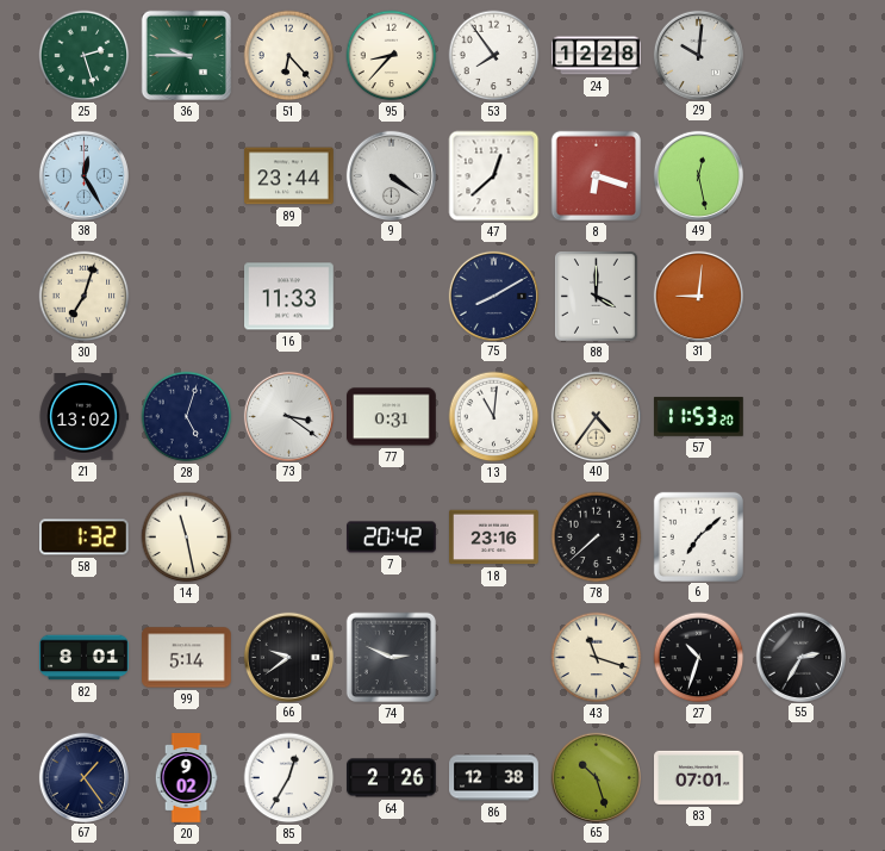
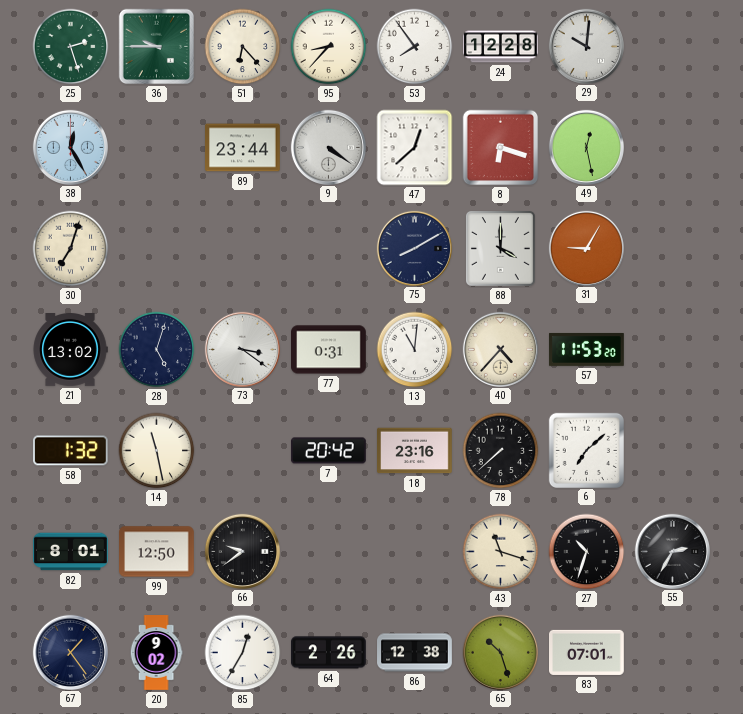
16: 11:33 -> none (289, 297)
31: 9:01 -> 9:05 (586, 248)
40: 4:36 -> 4:37 (500, 349)
99: 5:14 -> 12:50 (157, 552)
74: 2:49 -> none (392, 658)
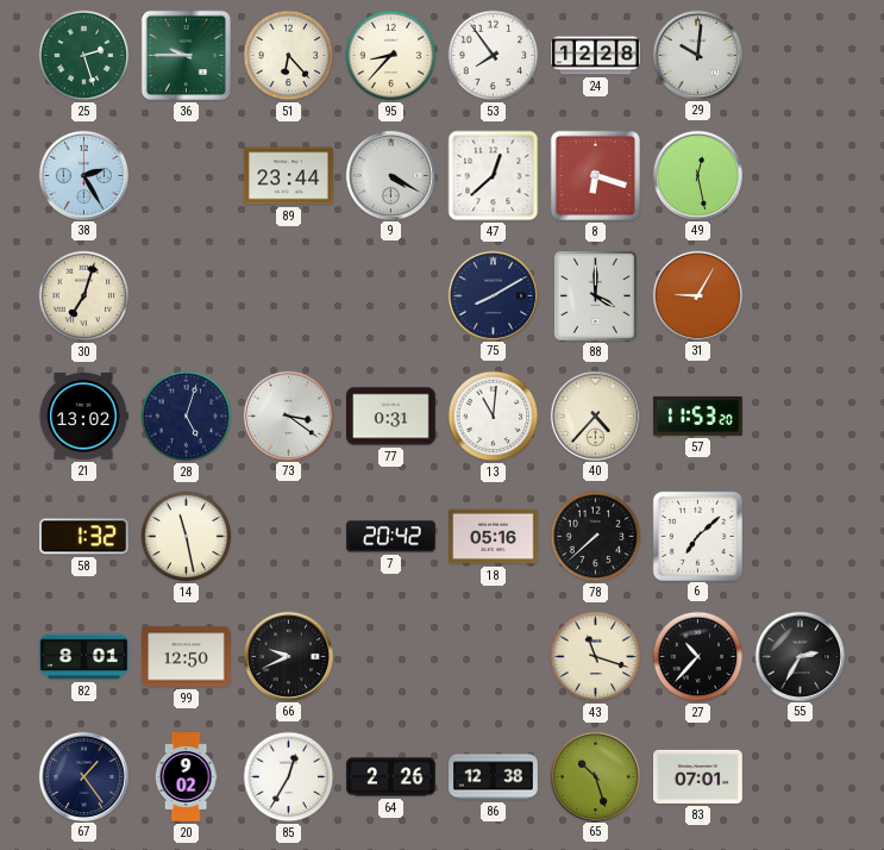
38: 12:25 -> 2:25 (83, 175)
9: 4:21 -> 4:20 (390, 175)
18: 23:16 -> 05:16 (494, 537)
66: 9:39 -> 9:41 (288, 656)
27: 10:33 -> 10:37 (698, 657)
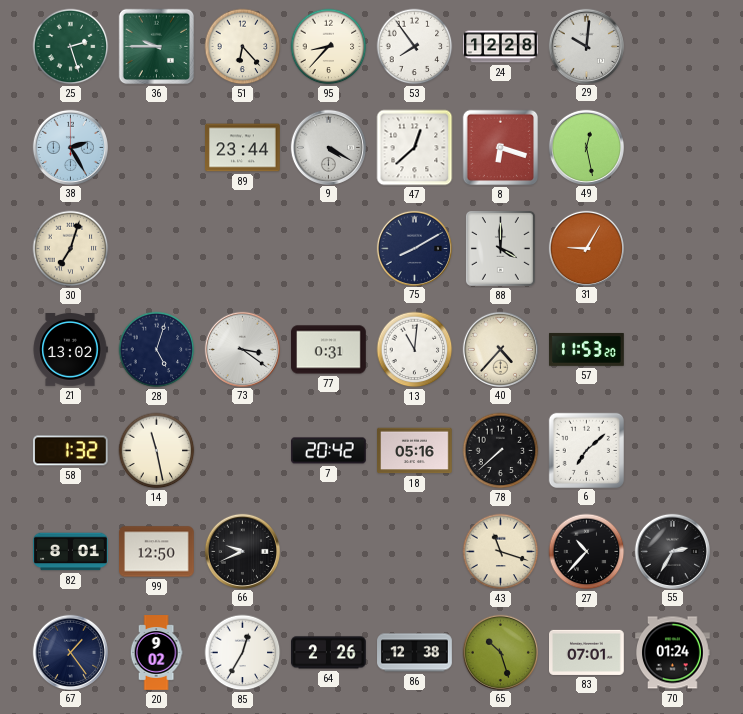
70: none -> 01:24 (673, 653)
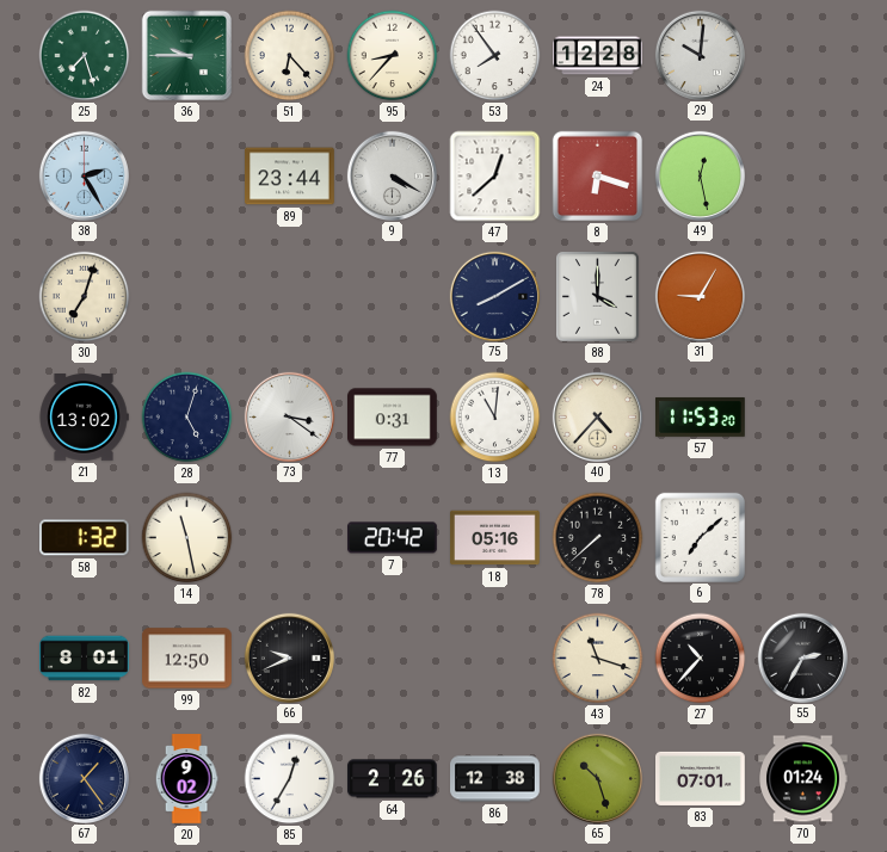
25: 2:27 -> 7:27 (85, 56)
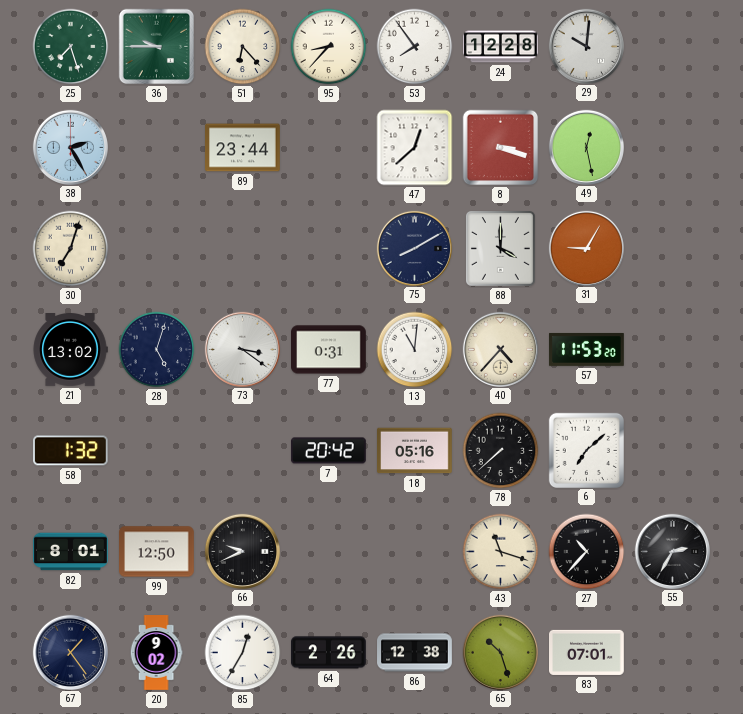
9: 4:20 -> none (392, 175)
8: 6:18 -> 3:18 (501, 148)
14: 11:28 -> none (187, 538)
70: 01:24 -> none (803, 779)
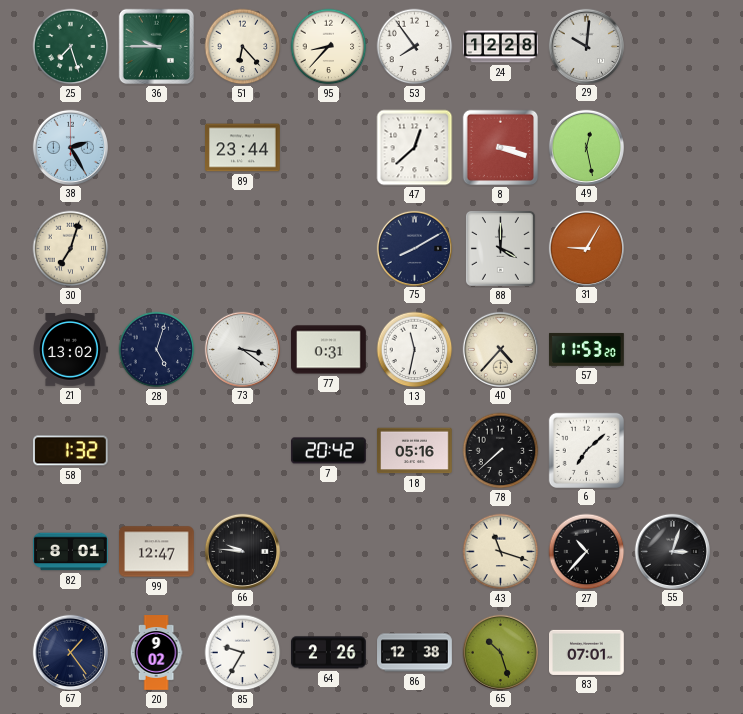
13: 11:01 -> 11:32 (415, 350)
99: 12:50 -> 12:47 (157, 552)
66: 9:41 -> 9:46 (242, 551)
55: 2:35 -> 3:03 (672, 551)
85: 12:35 -> 9:35 (243, 653)
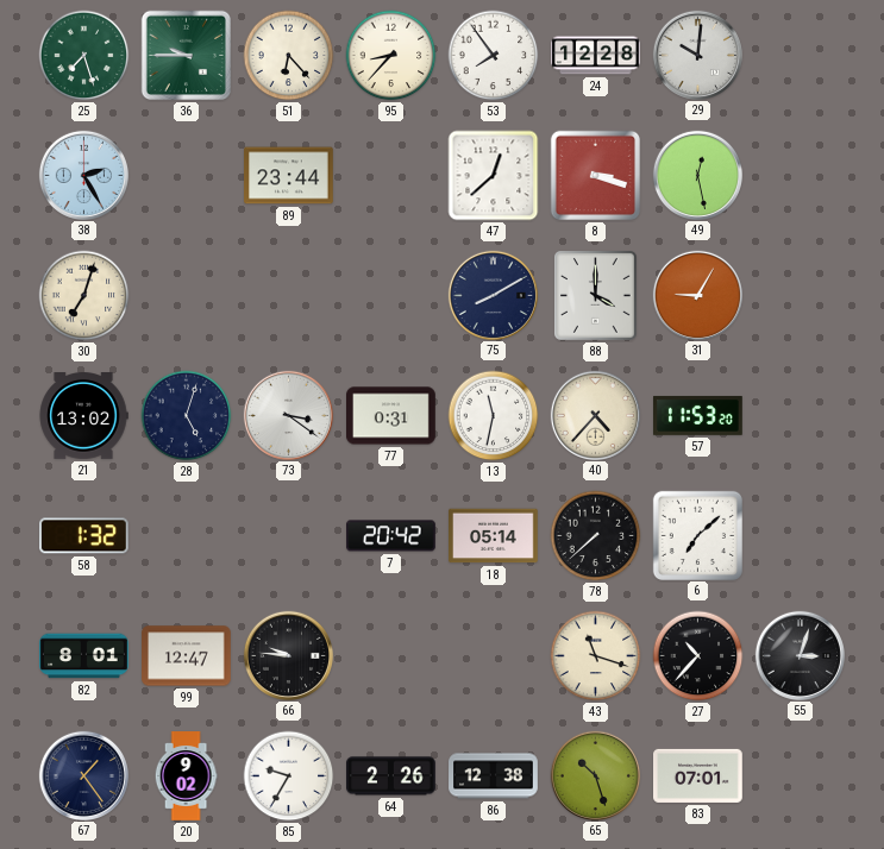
18: 05:16 -> 05:14 (494, 536)
